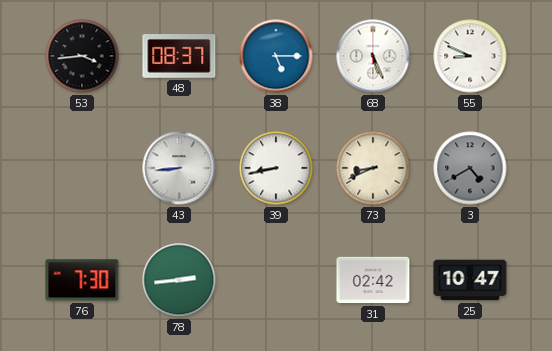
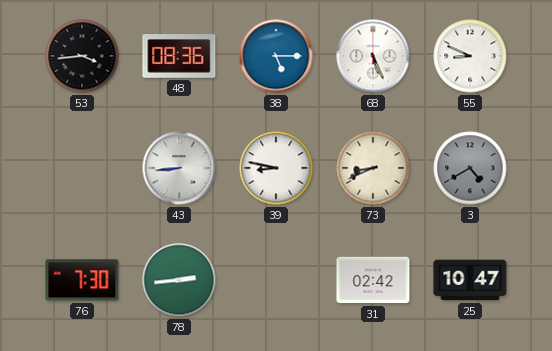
48: 08:37 -> 08:36 (179, 56)
39: 8:43 -> 8:47 (276, 168)
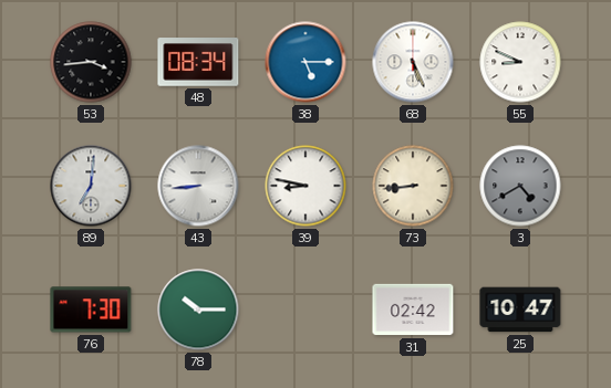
48: 08:36 -> 08:34 (198, 62)
89: none -> 7:01 (91, 186)
73: 8:41 -> 8:44 (413, 186)
78: 2:44 -> 10:15 (198, 310)
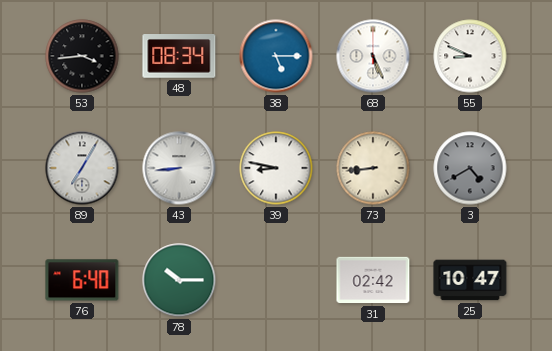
89: 7:01 -> 7:05 (82, 168)
76: 7:30 -> 6:40 (82, 280)
